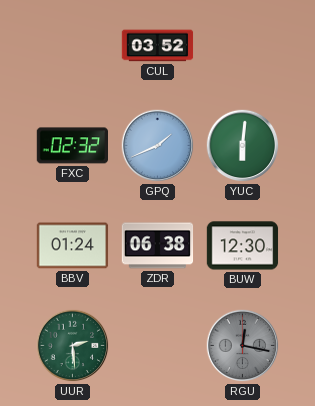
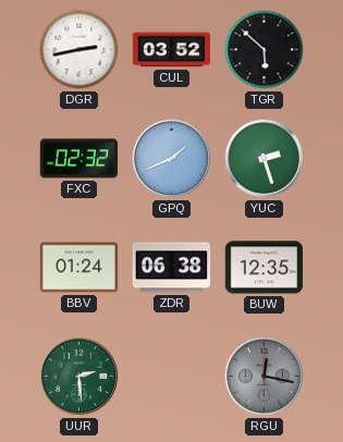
DGR: none -> 2:43 (79, 50)
TGR: none -> 5:52 (265, 50)
YUC: 6:01 -> 2:27 (265, 159)
BUW: 12:30 -> 12:35 (265, 268)
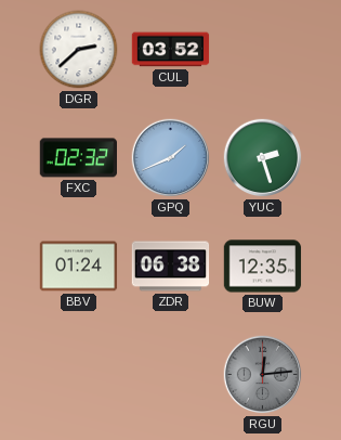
DGR: 2:43 -> 2:38 (79, 50)
TGR: 5:52 -> none (265, 50)
UUR: 2:29 -> none (79, 377)
RGU: 12:17 -> 12:14 (263, 375)
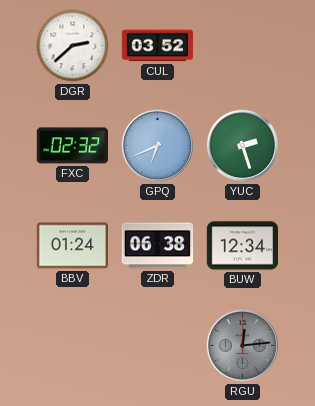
GPQ: 1:41 -> 6:41 (158, 146)
BUW: 12:35 -> 12:34 (243, 246)
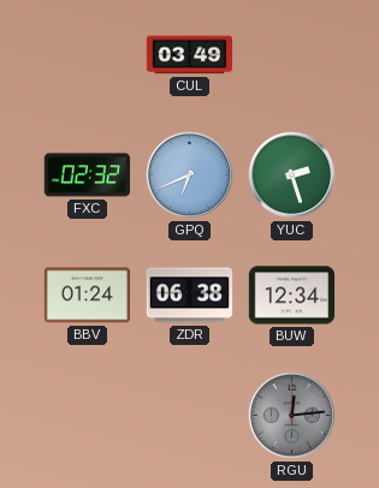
DGR: 2:38 -> none (73, 46)
CUL: 03:52 -> 03:49 (190, 55)
